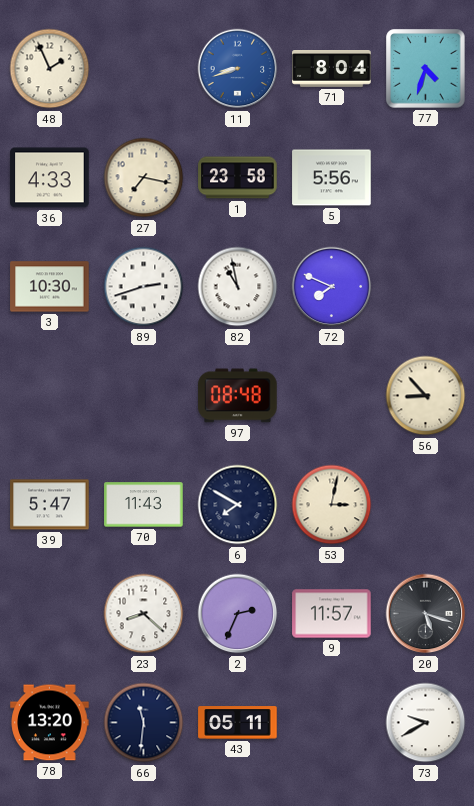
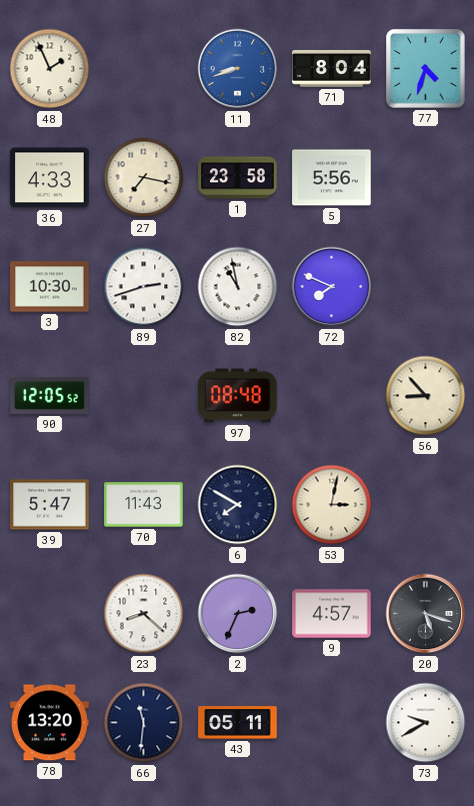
90: none -> 12:05 (50, 395)
9: 11:57 -> 4:57 (332, 614)
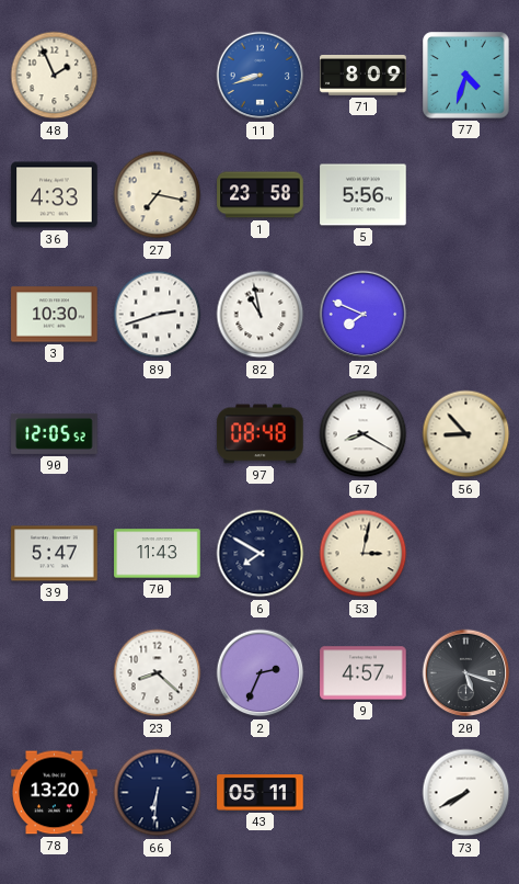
71: 8:04 -> 8:09 (364, 76)
67: none -> 8:20 (364, 434)
66: 11:31 -> 6:31 (158, 793)
73: 9:40 -> 7:40 (466, 793)
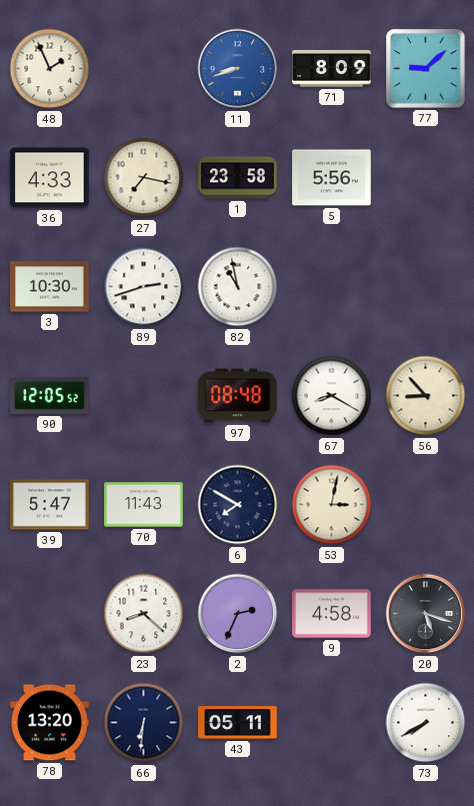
77: 4:33 -> 9:08 (426, 69)
72: 7:49 -> none (364, 315)
9: 4:57 -> 4:58 (332, 614)
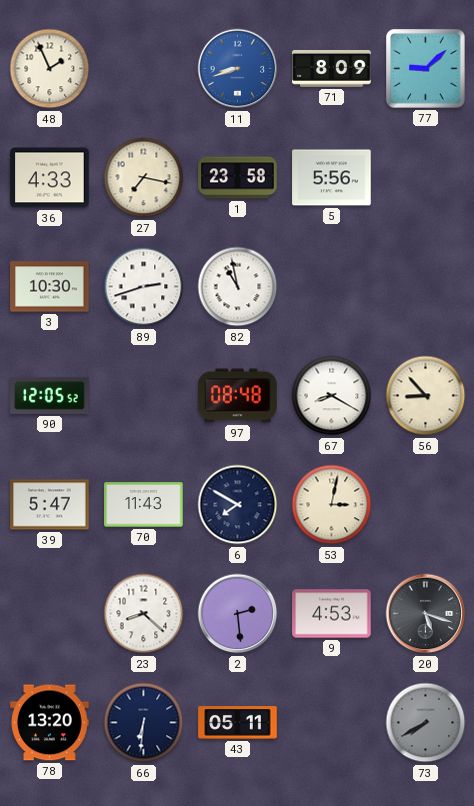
2: 2:34 -> 2:29 (238, 614)
9: 4:58 -> 4:53 (332, 614)
73 dial: white -> grey (426, 723)
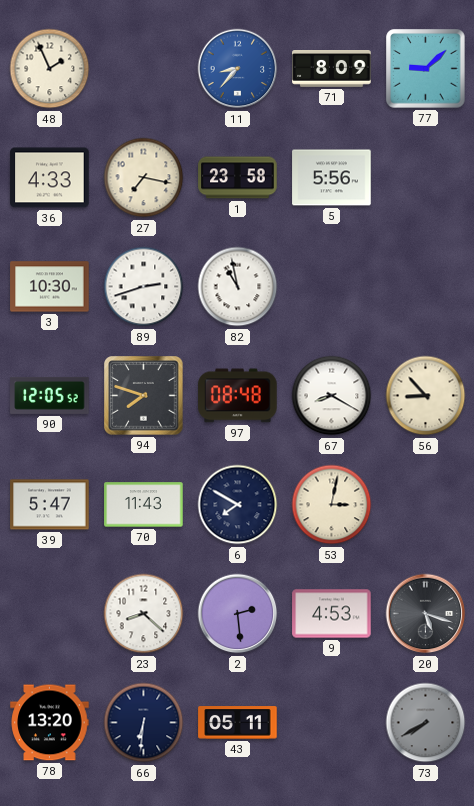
11: 8:42 -> 8:37 (238, 69)
94: none -> 7:48 (144, 396)
